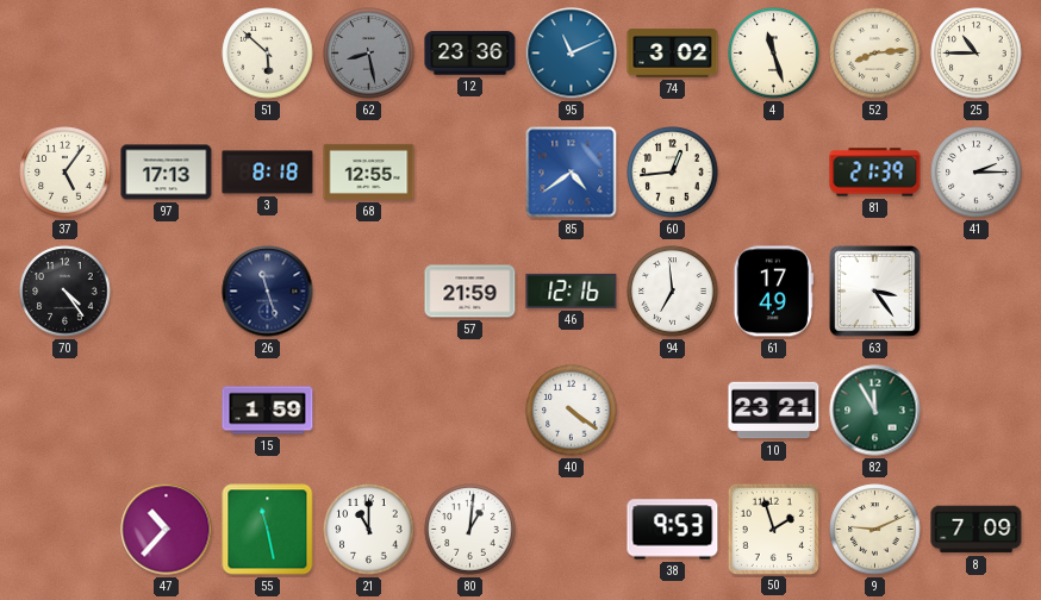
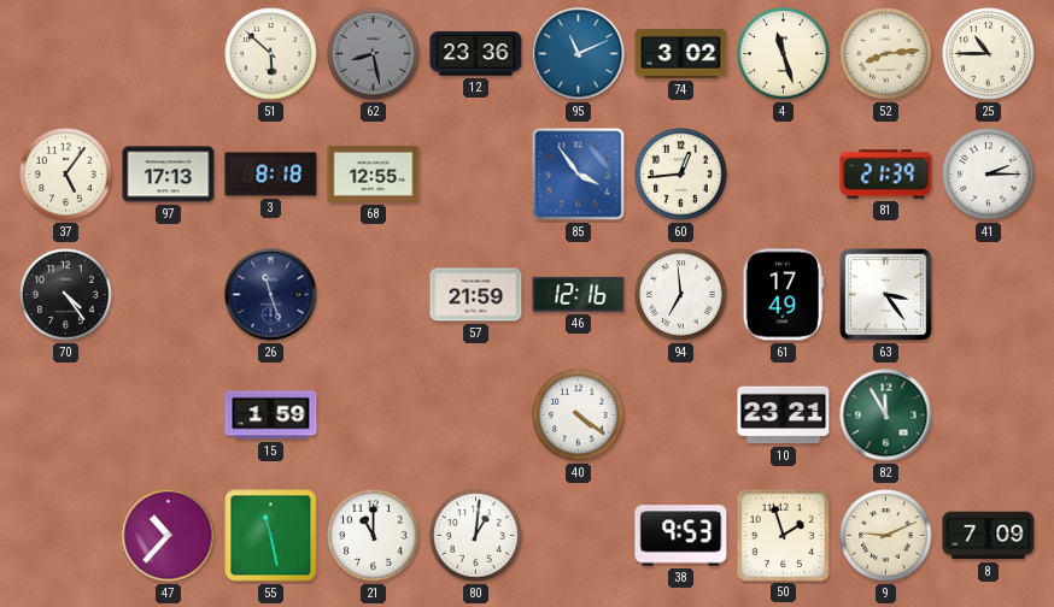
85: 4:39 -> 3:54 (579, 175)
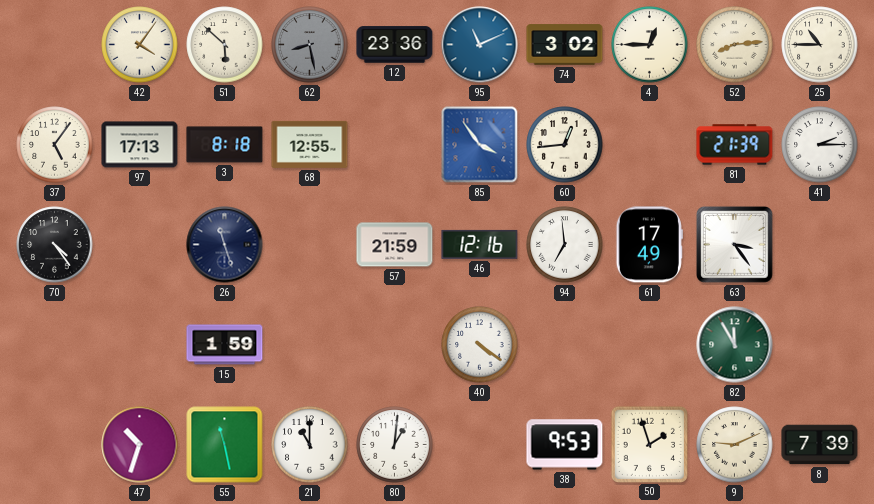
42: none -> 4:06 (140, 45)
4: 11:27 -> 12:45 (650, 45)
10: 23:21 -> none (784, 416)
47: 10:37 -> 10:33 (140, 445)
8: 7:09 -> 7:39 (820, 445)
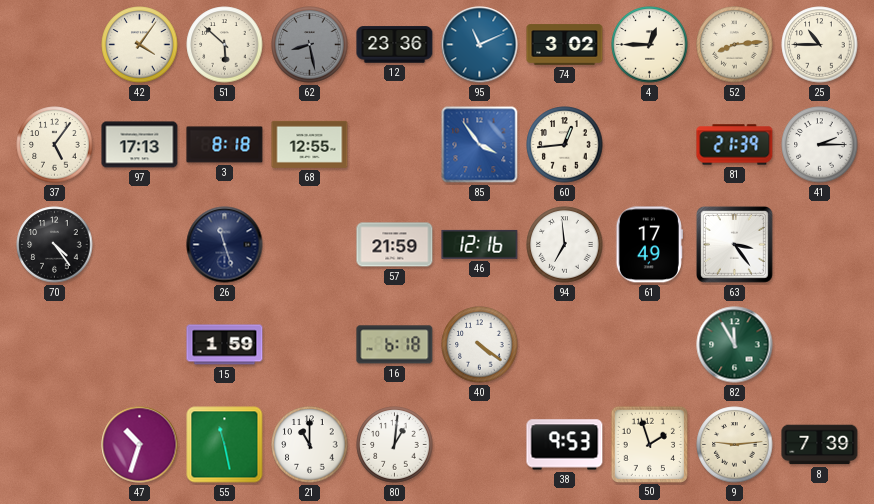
16: none -> 6:18 (395, 345)
9: 9:11 -> 9:14 (735, 445)
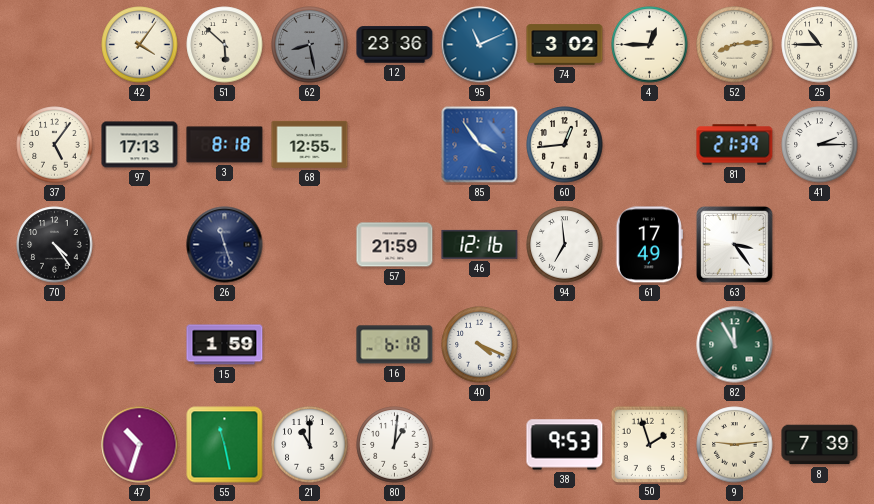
40: 4:21 -> 4:19 (480, 345)
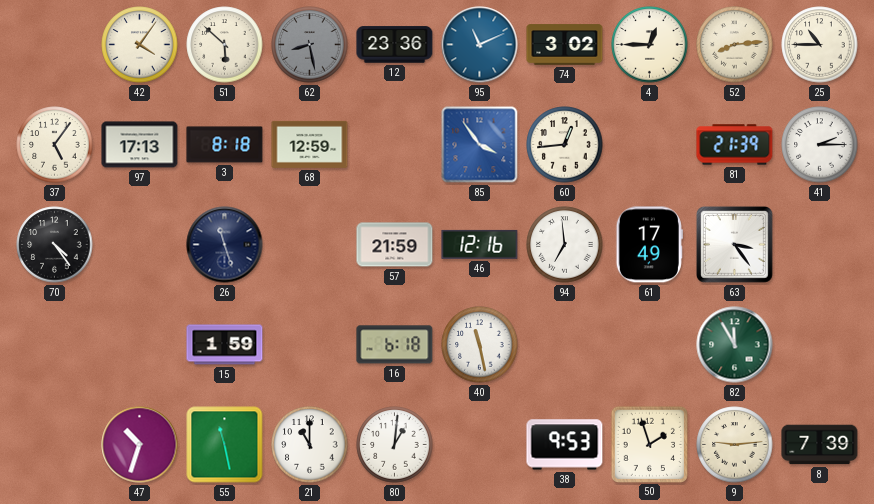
68: 12:55 -> 12:59 (310, 144)
40: 4:19 -> 11:28 (480, 345)
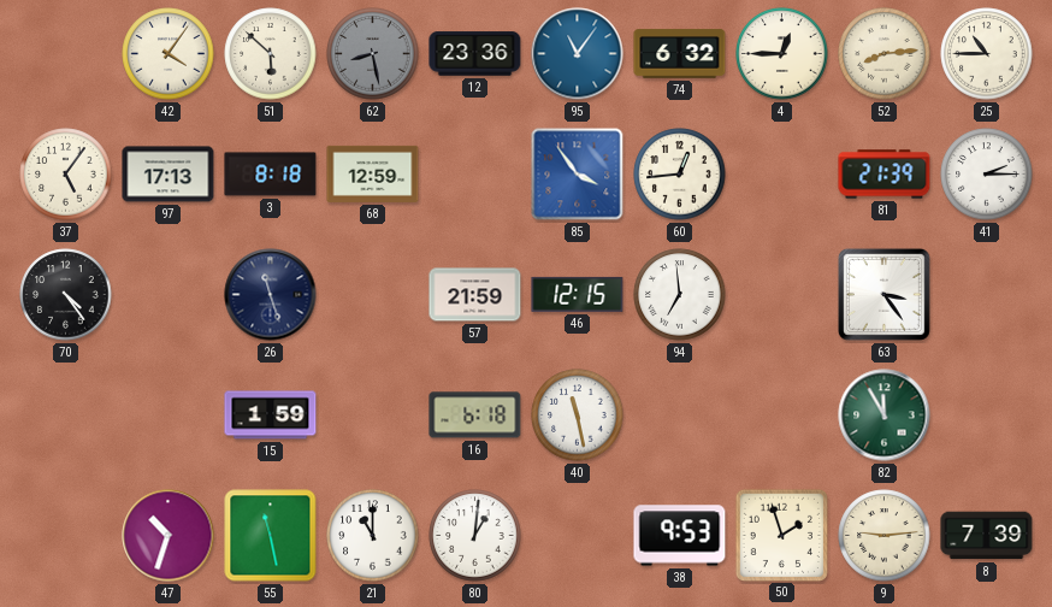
95: 11:11 -> 11:06 (578, 54)
74: 3:02 -> 6:32 (680, 54)
46: 12:16 -> 12:15 (578, 294)
61: 17:49 -> none (649, 245)
